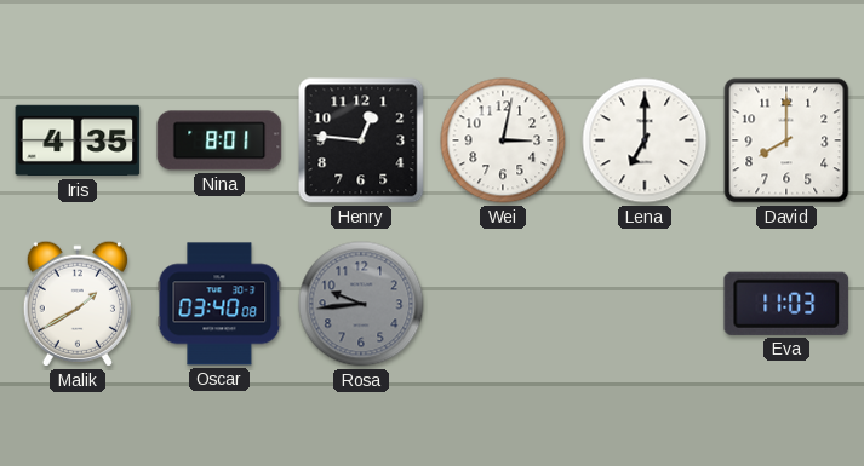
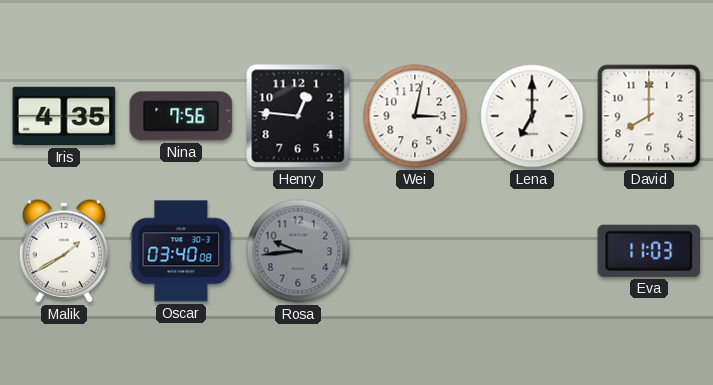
Nina: 8:01 -> 7:56 (181, 116)
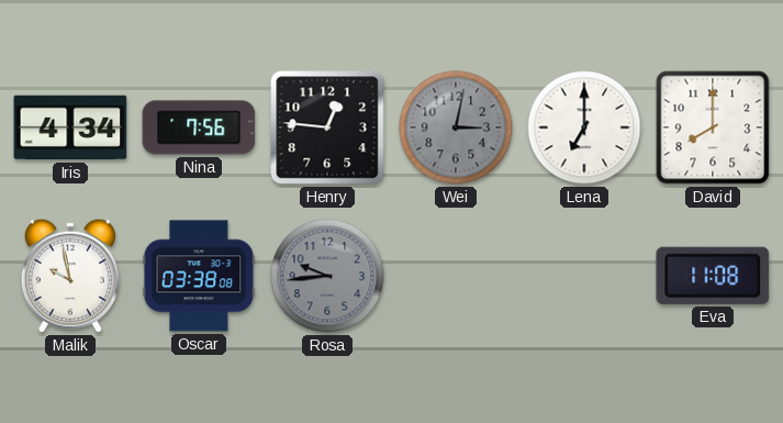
Iris: 4:35 -> 4:34 (70, 127)
Wei dial: white -> grey (456, 127)
Malik: 1:40 -> 9:58 (70, 276)
Oscar: 03:40 -> 03:38 (199, 276)
Eva: 11:03 -> 11:08 (713, 276)
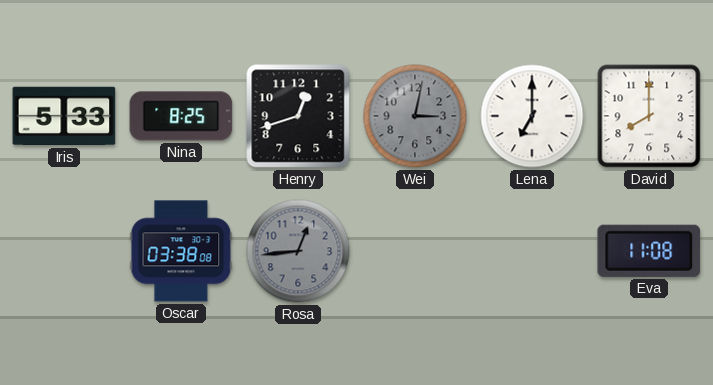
Iris: 4:34 -> 5:33 (64, 116)
Nina: 7:56 -> 8:25 (181, 116)
Henry: 12:46 -> 12:42 (298, 116)
Malik: 9:58 -> none (70, 276)
Rosa: 9:44 -> 12:44 (298, 251)
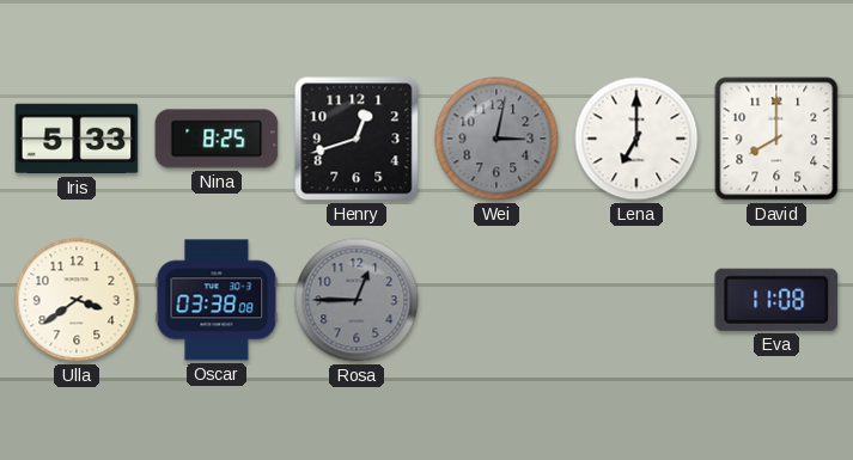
Ulla: none -> 3:39 (77, 300)
Rosa: 12:44 -> 12:45 (357, 300)
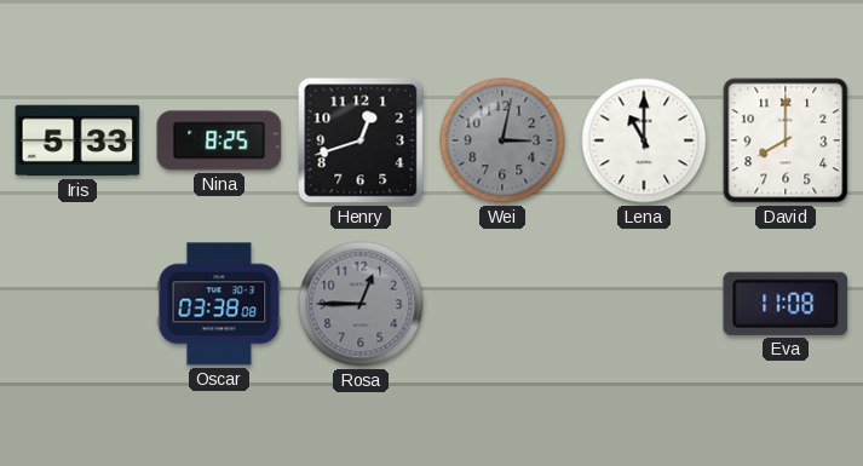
Lena: 7:00 -> 11:00 (644, 140)
Ulla: 3:39 -> none (77, 300)
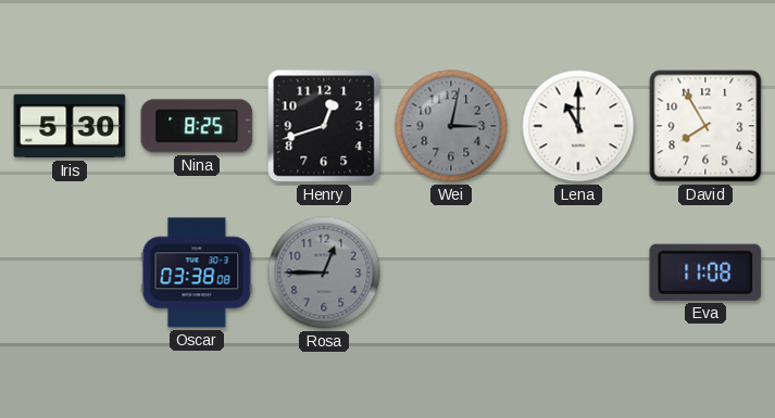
Iris: 5:33 -> 5:30 (70, 126)
David: 8:00 -> 7:55 (705, 126)
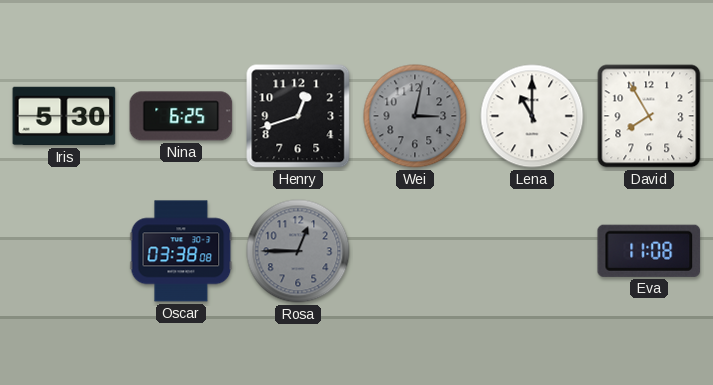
Nina: 8:25 -> 6:25 (181, 116)
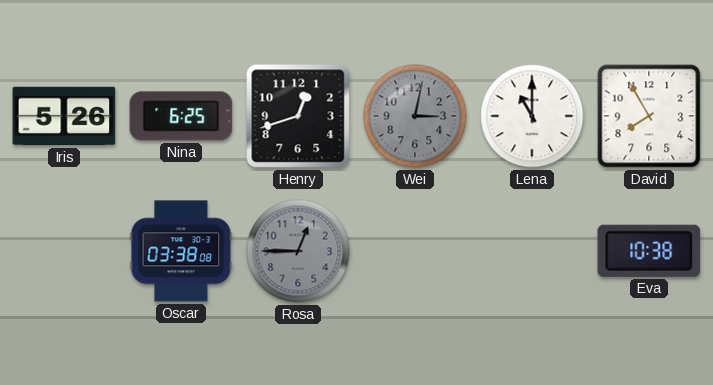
Iris: 5:30 -> 5:26 (64, 116)
Eva: 11:08 -> 10:38 (649, 251)
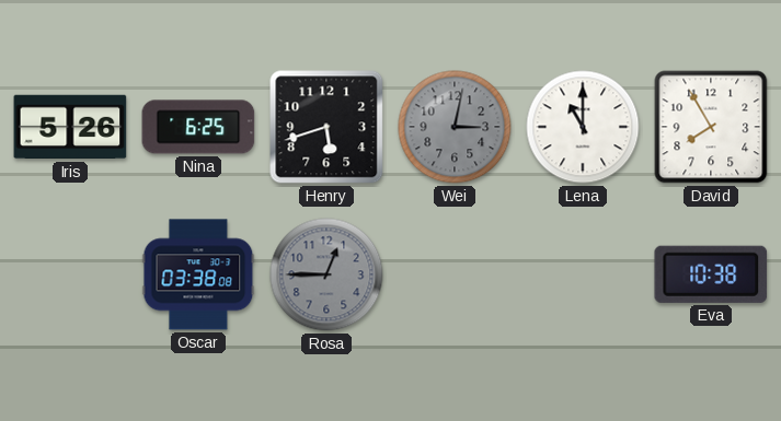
Henry: 12:42 -> 5:42 (326, 127)
